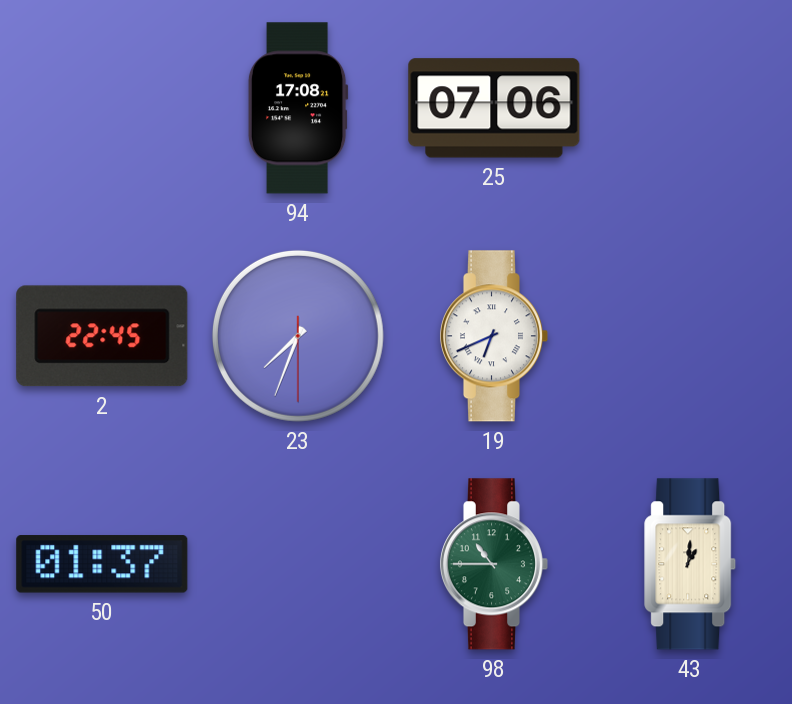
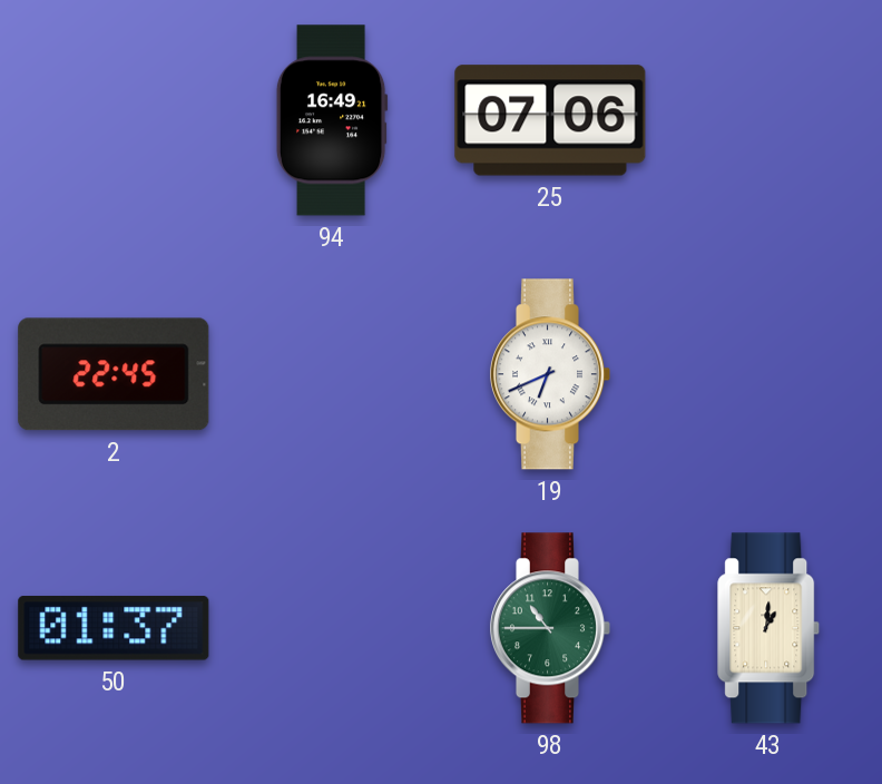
94: 17:08 -> 16:49 (332, 120)
23: 7:33 -> none (298, 336)
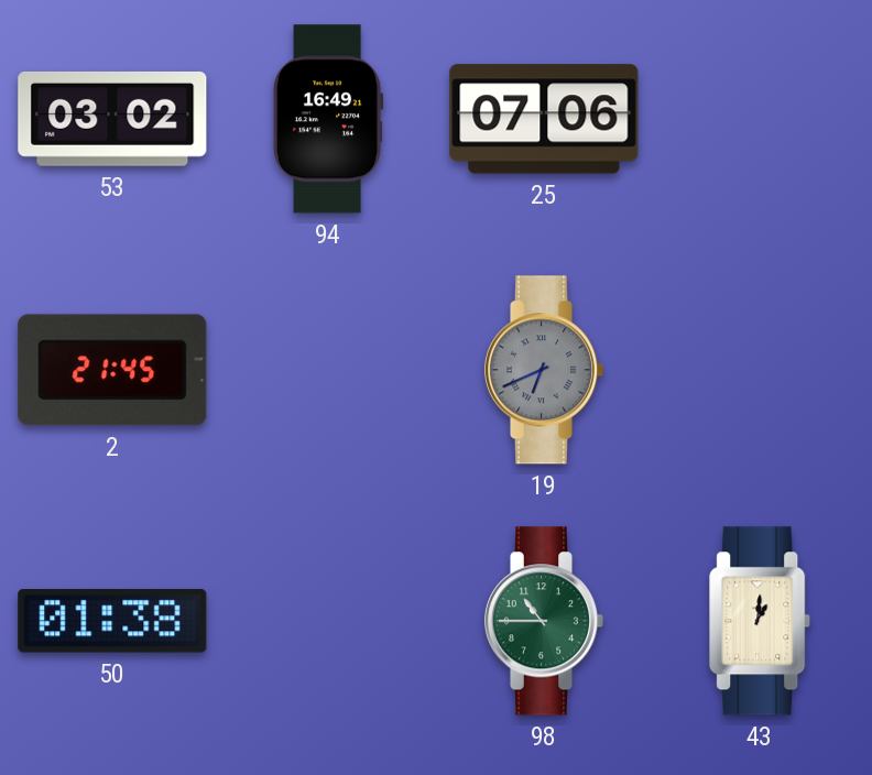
53: none -> 03:02 (112, 119)
2: 22:45 -> 21:45 (112, 370)
19 dial: white -> grey (544, 370)
50: 01:37 -> 01:38 (112, 621)
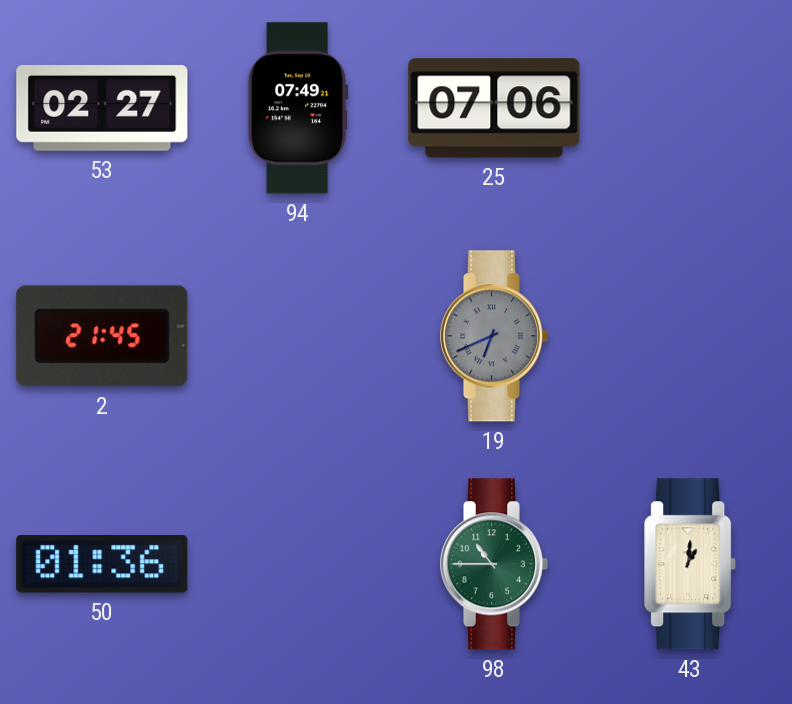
53: 03:02 -> 02:27 (102, 108)
94: 16:49 -> 07:49 (298, 108)
50: 01:38 -> 01:36 (102, 564)
